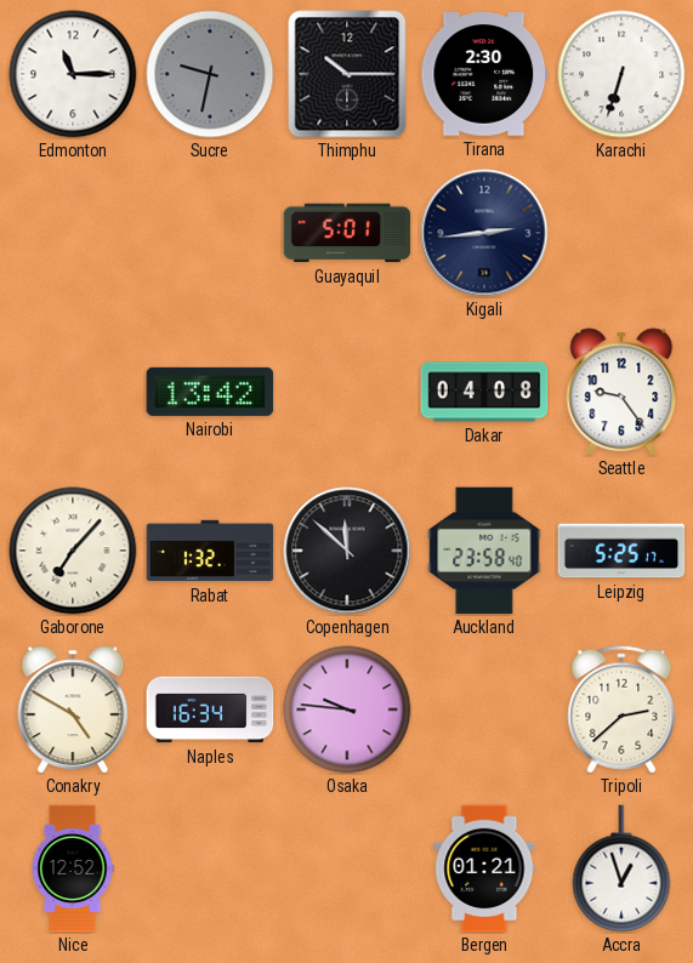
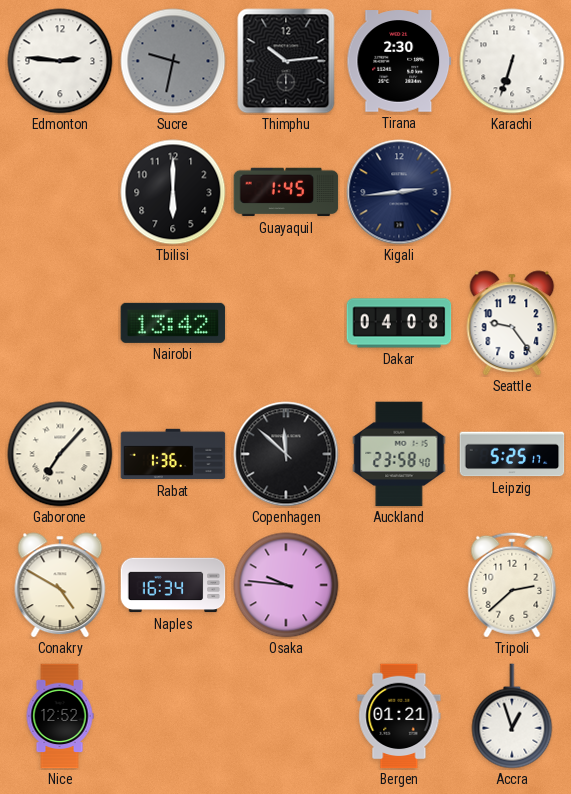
Edmonton: 11:15 -> 2:46 (60, 61)
Thimphu: 10:15 -> 10:14 (286, 61)
Tbilisi: none -> 6:00 (173, 192)
Guayaquil: 5:01 -> 1:45 (286, 192)
Rabat: 1:32 -> 1:36 (173, 454)
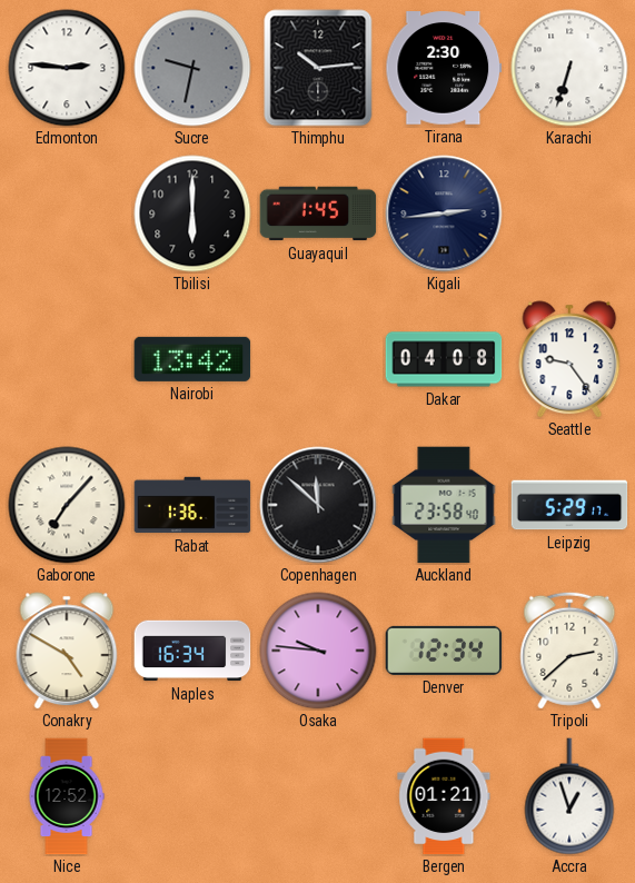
Leipzig: 5:25 -> 5:29 (569, 505)
Denver: none -> 12:34 (444, 651)
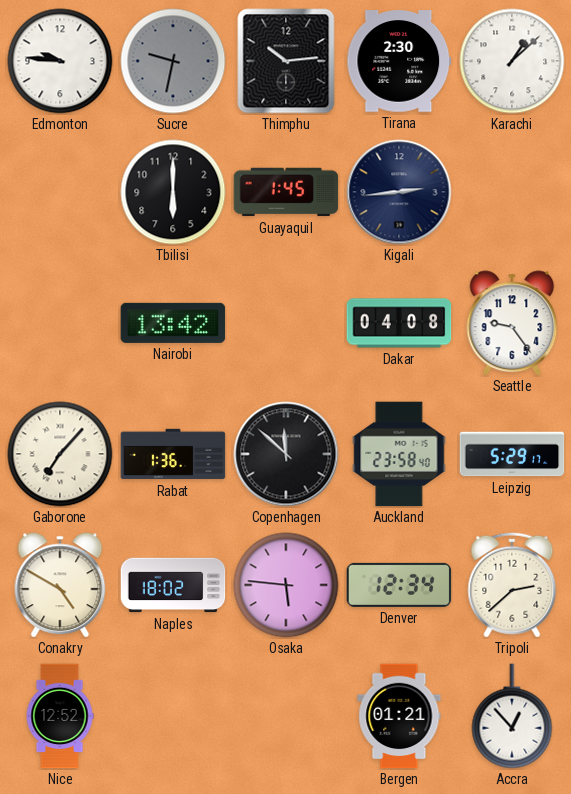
Edmonton: 2:46 -> 9:46 (60, 61)
Karachi: 6:33 -> 1:08 (512, 61)
Naples: 16:34 -> 18:02 (173, 585)
Osaka: 9:46 -> 5:46 (286, 585)
Accra: 12:57 -> 12:53 (512, 716)
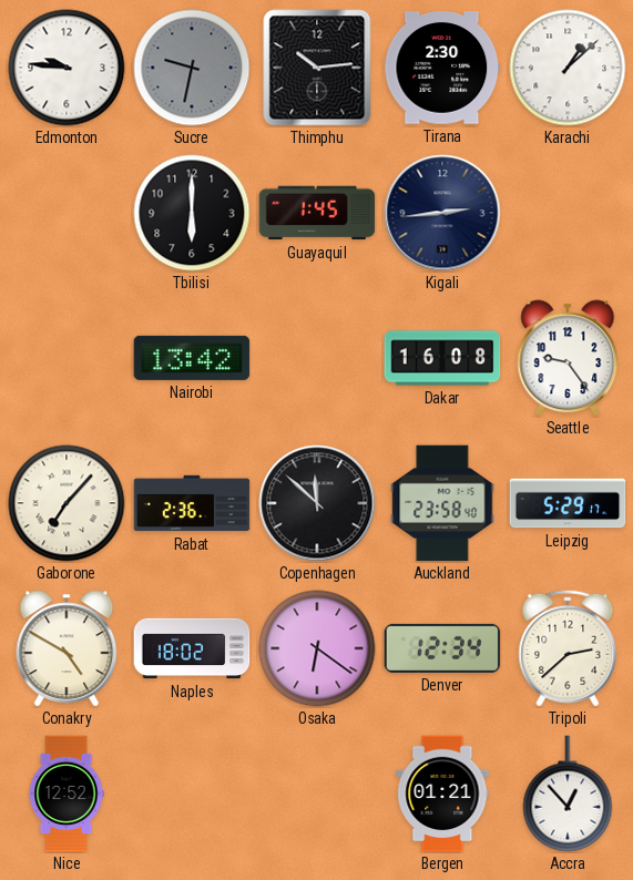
Dakar: 04:08 -> 16:08 (442, 358)
Rabat: 1:36 -> 2:36 (192, 503)
Osaka: 5:46 -> 6:21 (317, 648)
